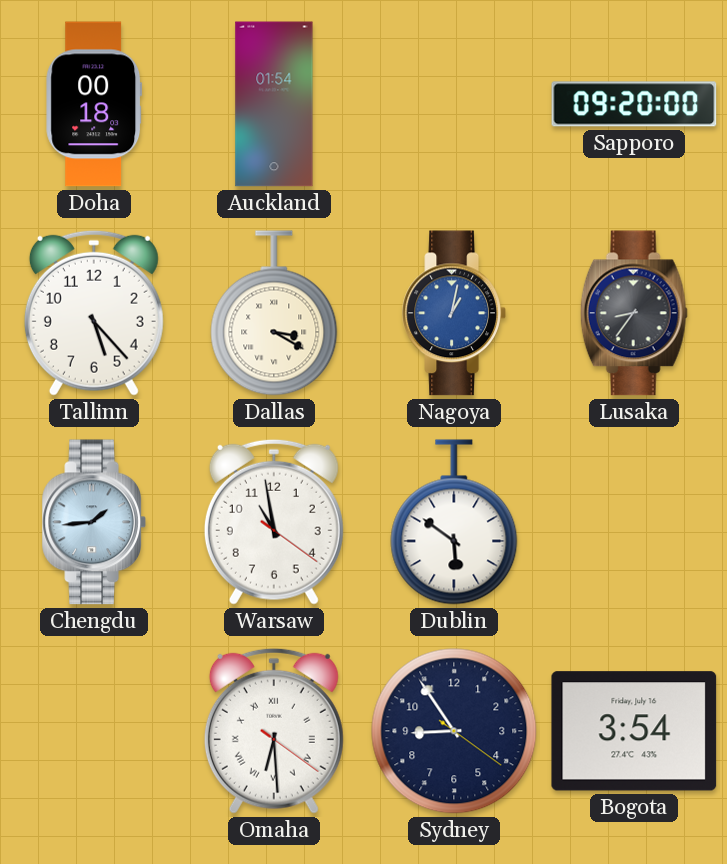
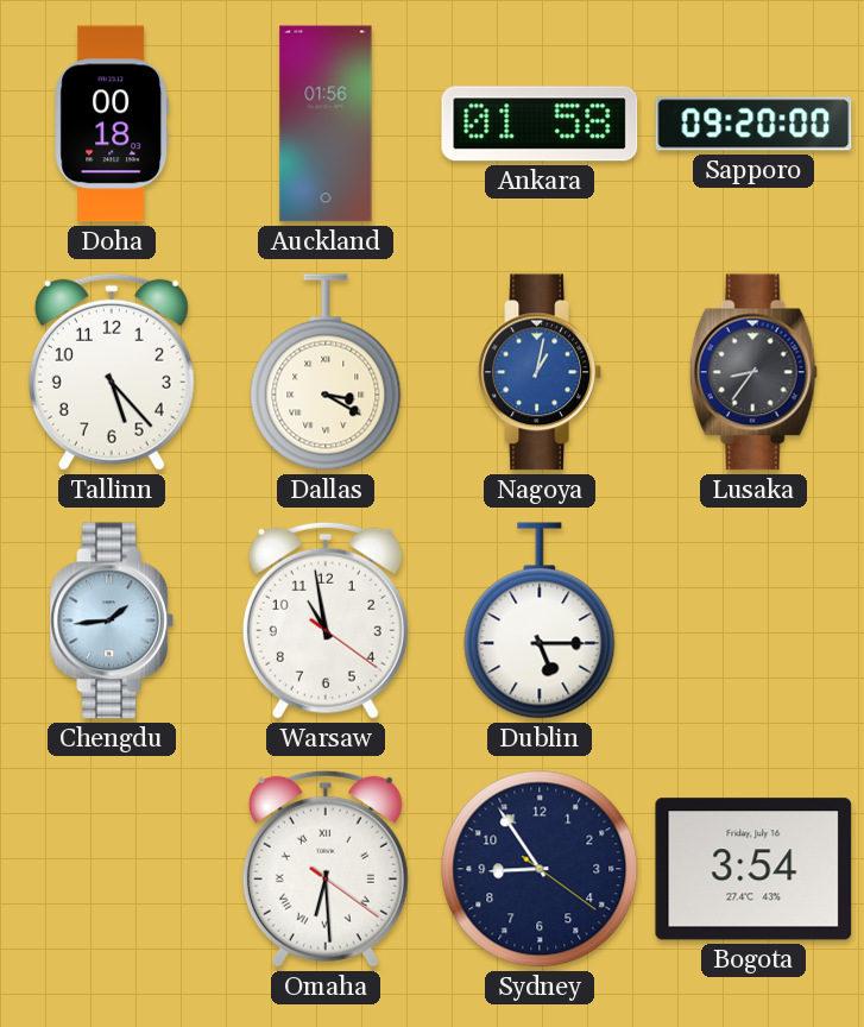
Auckland: 01:54 -> 01:56 (326, 124)
Ankara: none -> 01:58 (540, 124)
Dublin: 5:51 -> 5:15 (540, 620)
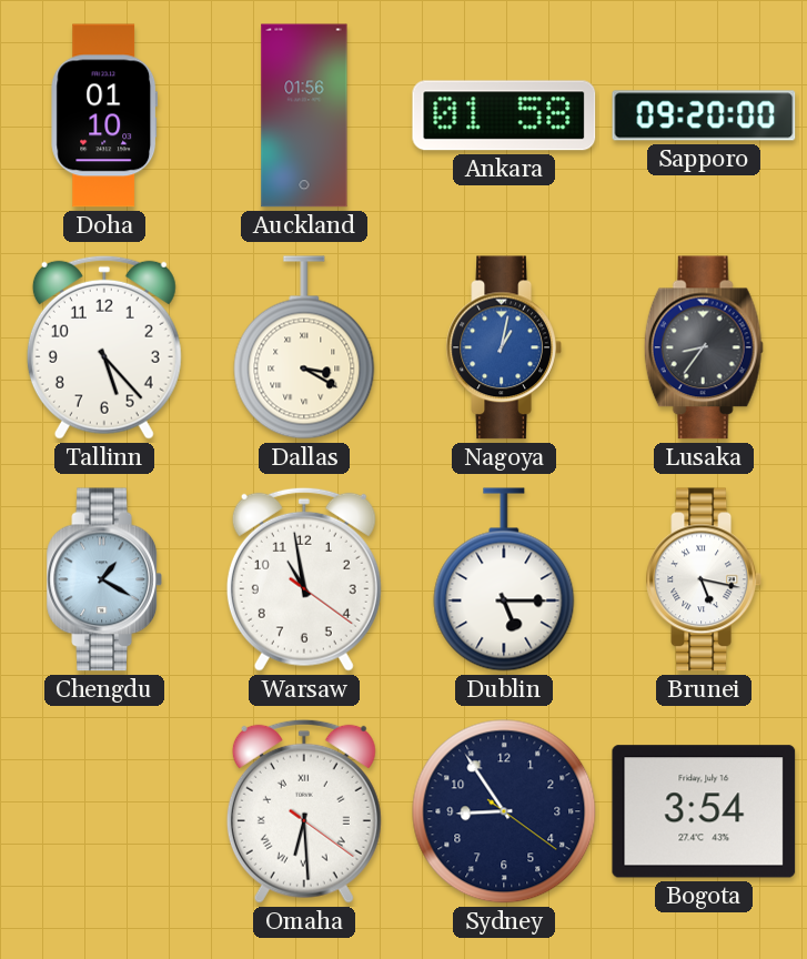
Doha: 00:18 -> 01:10 (104, 115)
Chengdu: 1:44 -> 1:20 (104, 579)
Brunei: none -> 5:17 (704, 579)
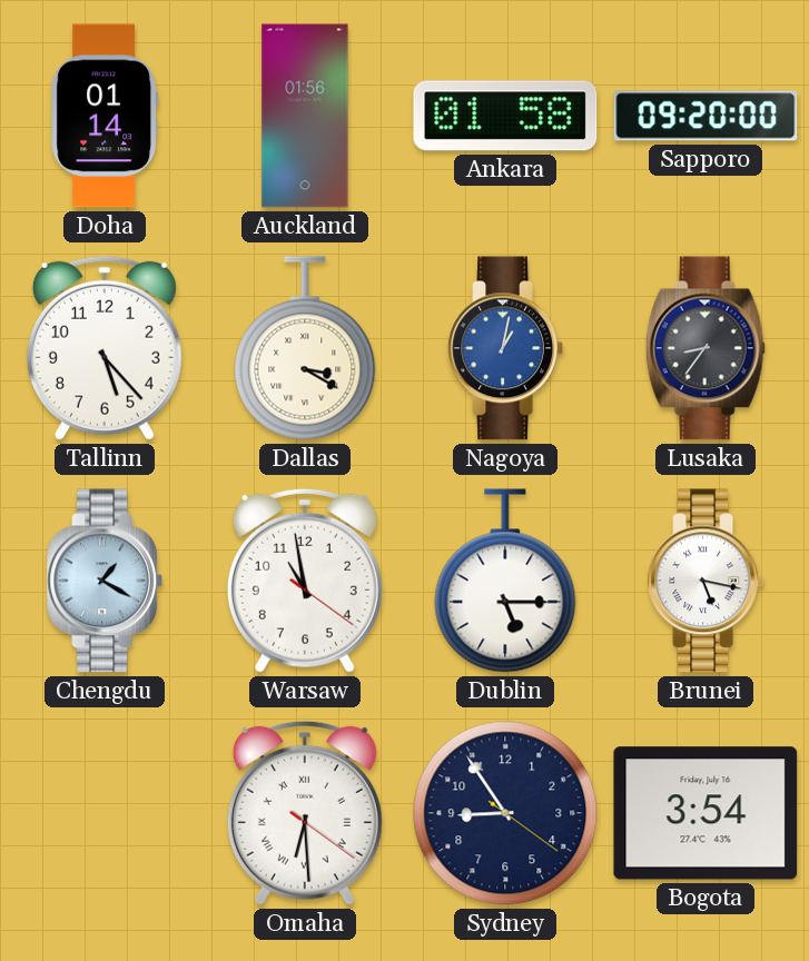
Doha: 01:10 -> 01:14 (105, 116)
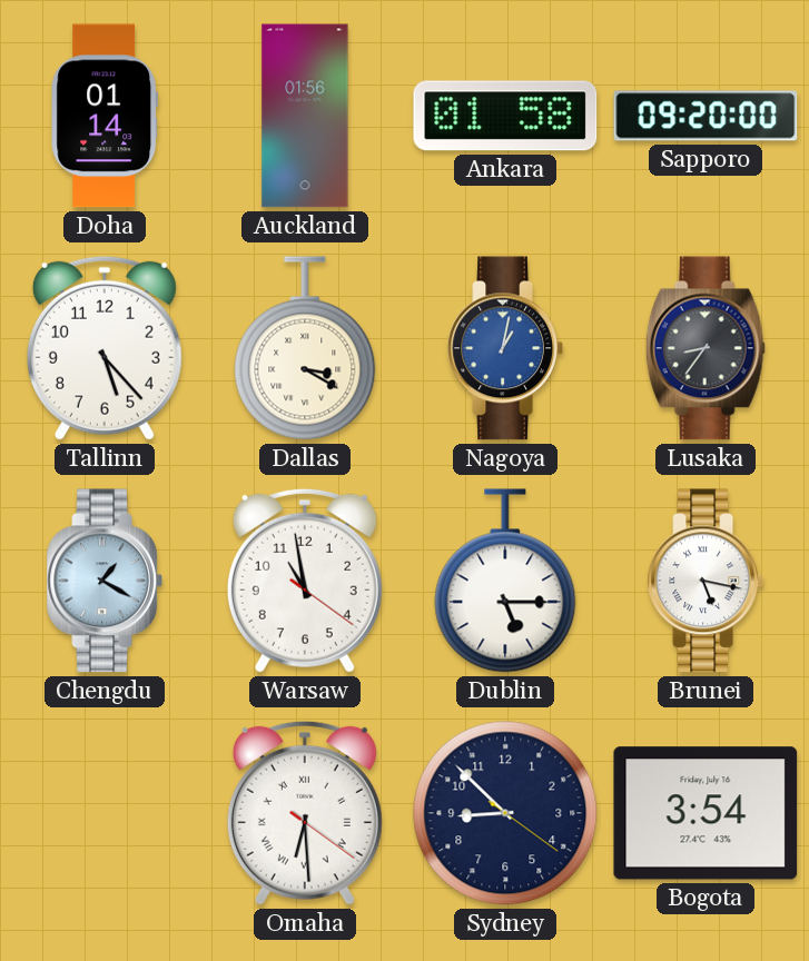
Sydney: 8:54 -> 8:52 (505, 813)
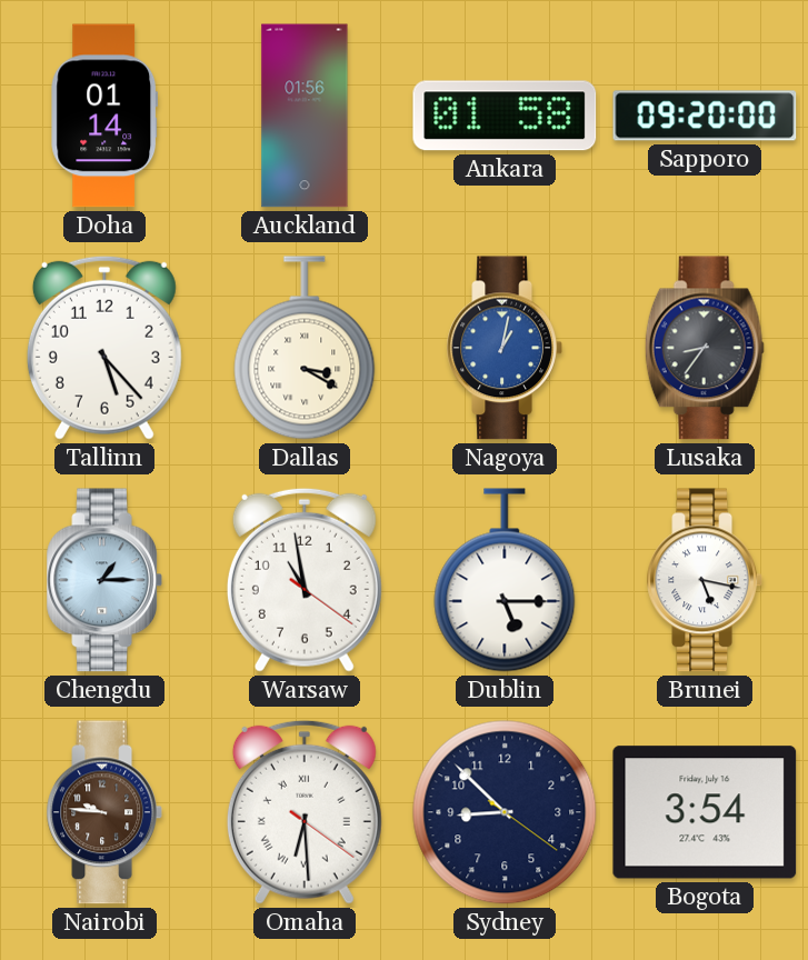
Chengdu: 1:20 -> 1:15 (104, 580)
Nairobi: none -> 9:46 (104, 812)
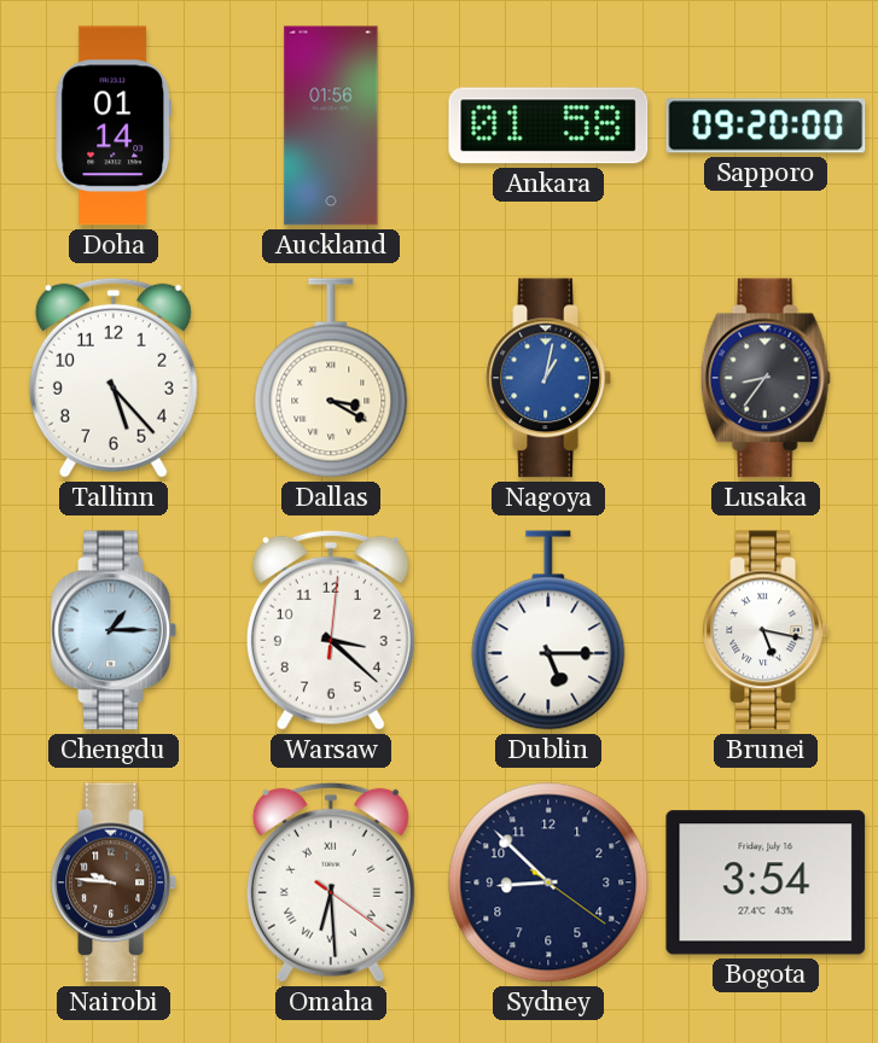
Warsaw: 10:58 -> 3:22 (331, 630)
